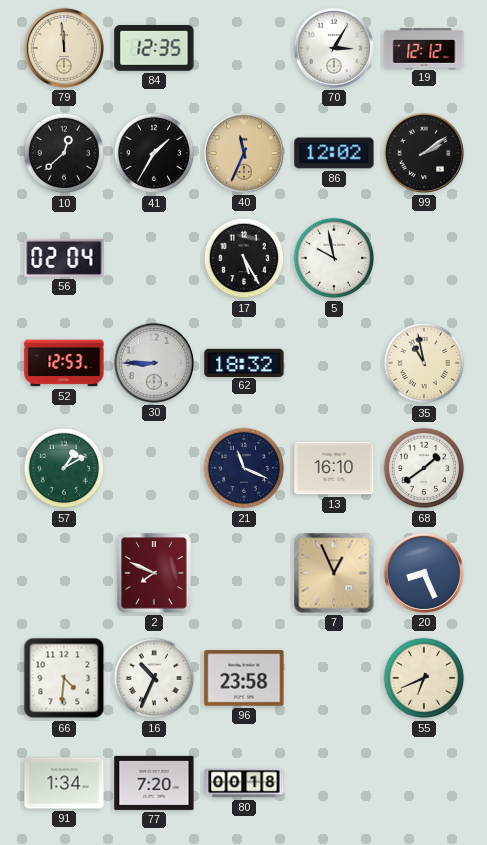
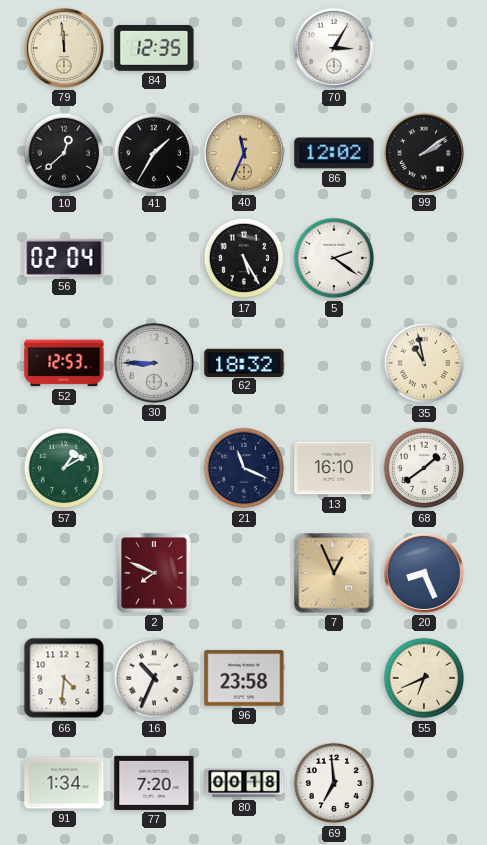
19: 12:12 -> none (424, 48)
5: 9:58 -> 2:21 (334, 258)
69: none -> 6:59 (334, 783)
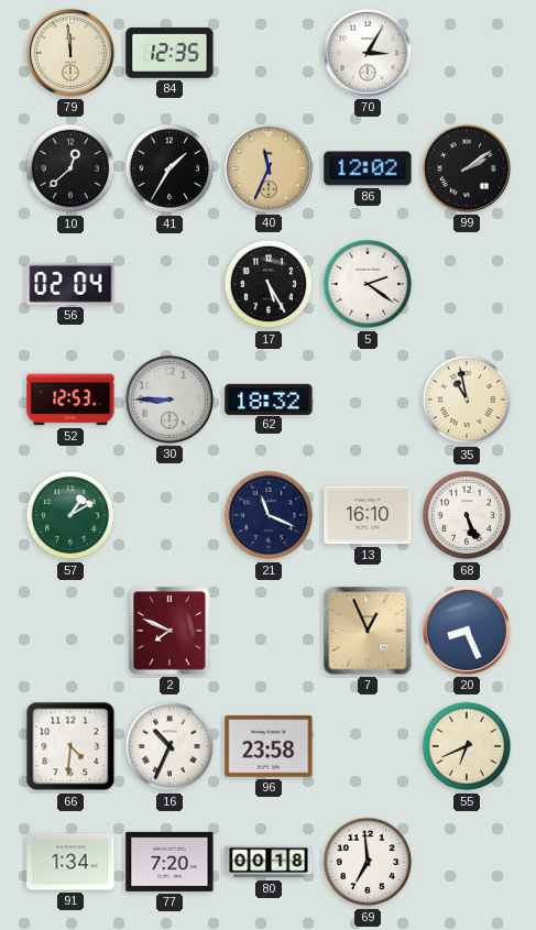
68: 1:39 -> 5:26 (467, 515)
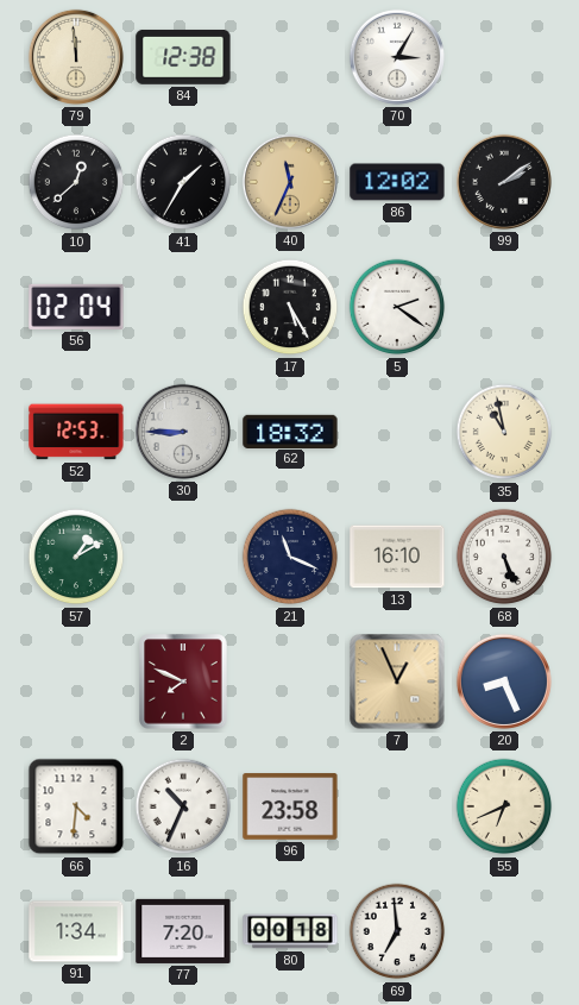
84: 12:35 -> 12:38 (183, 57)
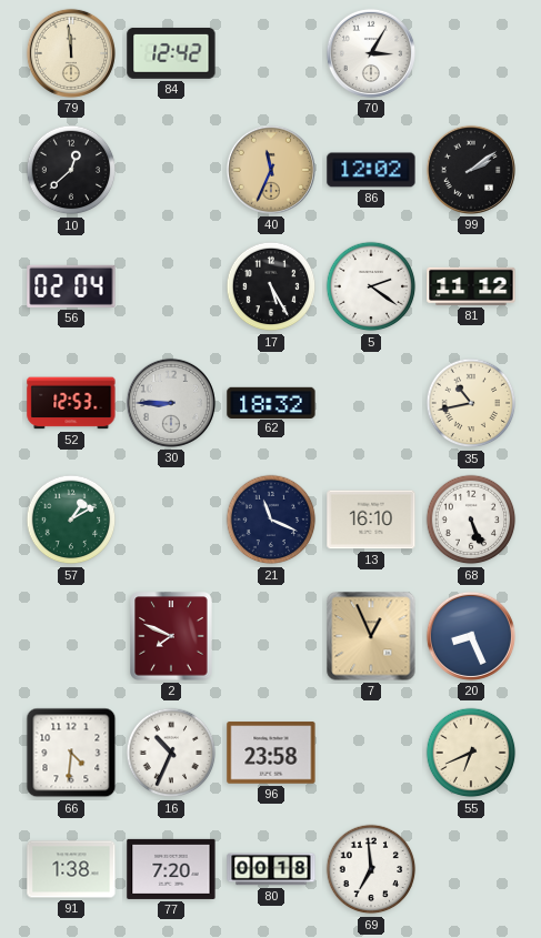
84: 12:38 -> 12:42 (171, 53)
41: 1:35 -> none (183, 182)
81: none -> 11:12 (471, 286)
35: 10:58 -> 10:43 (471, 403)
91: 1:34 -> 1:38 (71, 869)
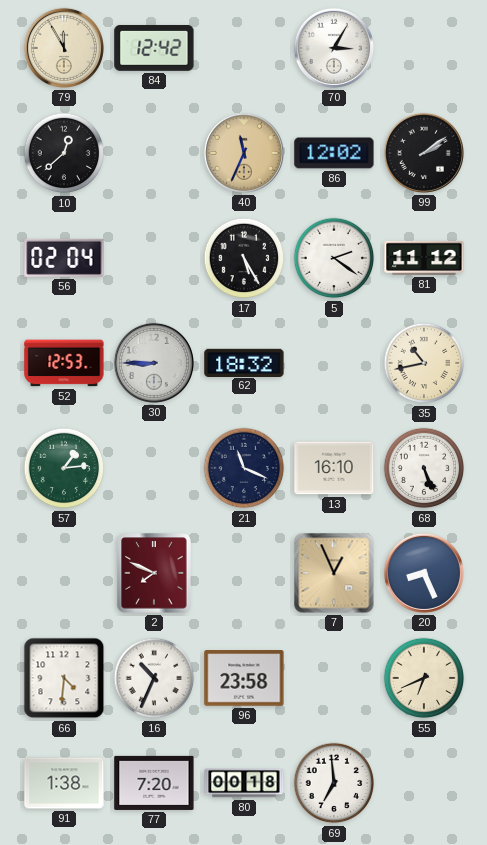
79: 11:59 -> 11:55 (64, 48)
57: 1:10 -> 1:14 (64, 468)
